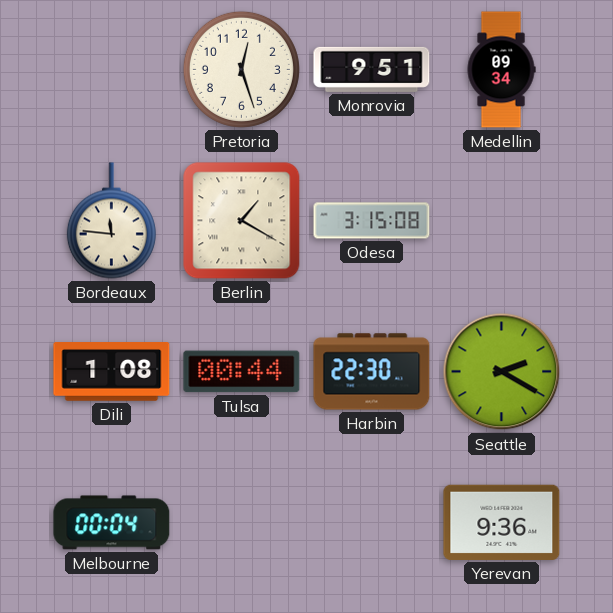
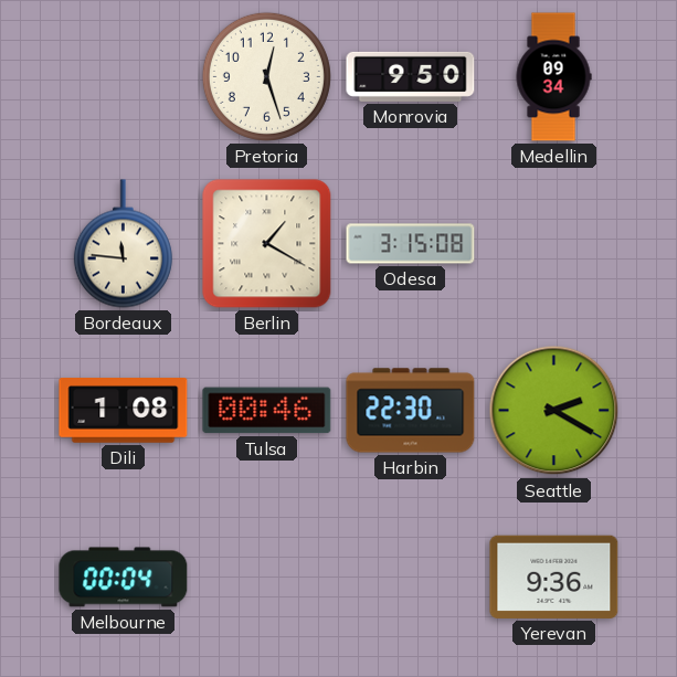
Monrovia: 9:51 -> 9:50 (411, 76)
Tulsa: 00:44 -> 00:46 (267, 411)
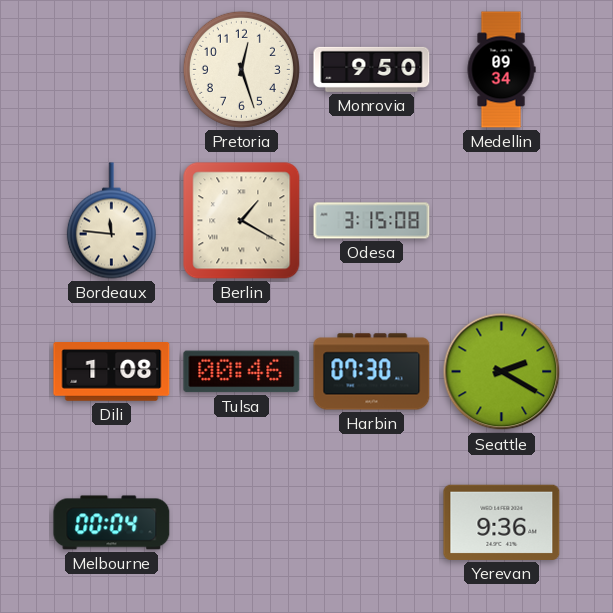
Harbin: 22:30 -> 07:30 (372, 372)
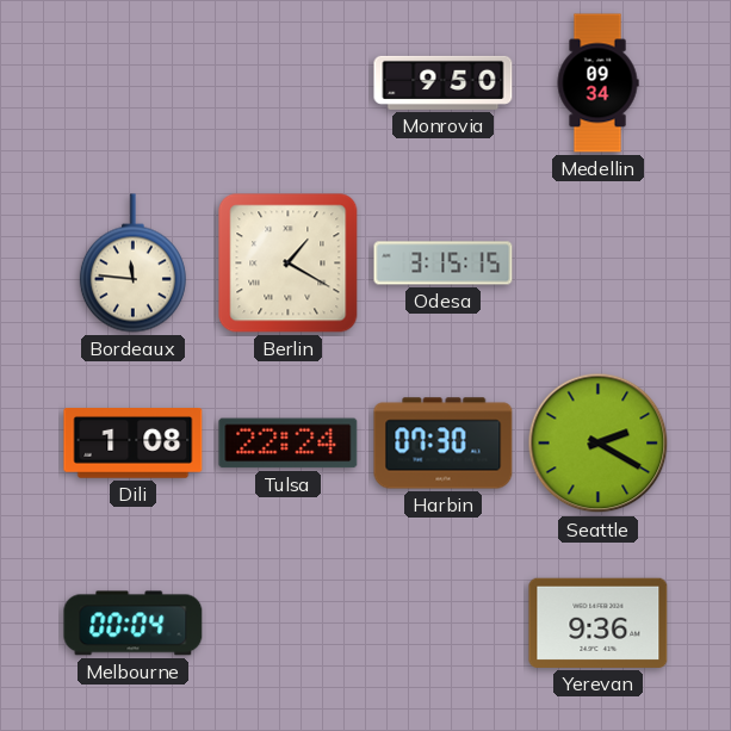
Pretoria: 12:27 -> none (241, 69)
Odesa: 3:15:08 -> 3:15:15 (444, 264)
Tulsa: 00:46 -> 22:24 (289, 444)
